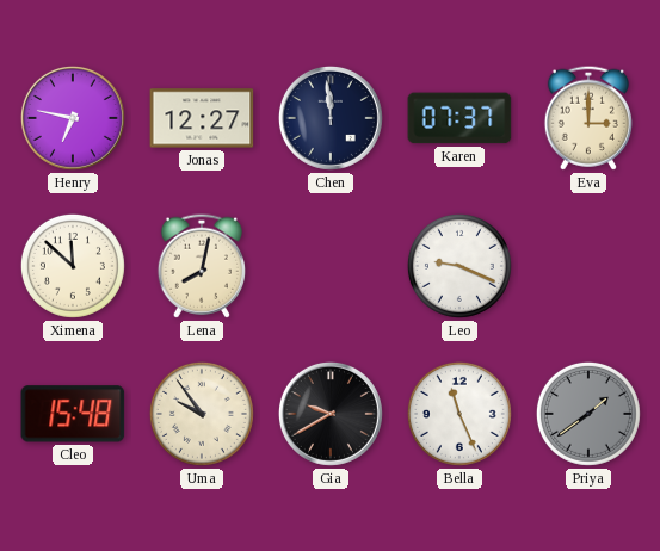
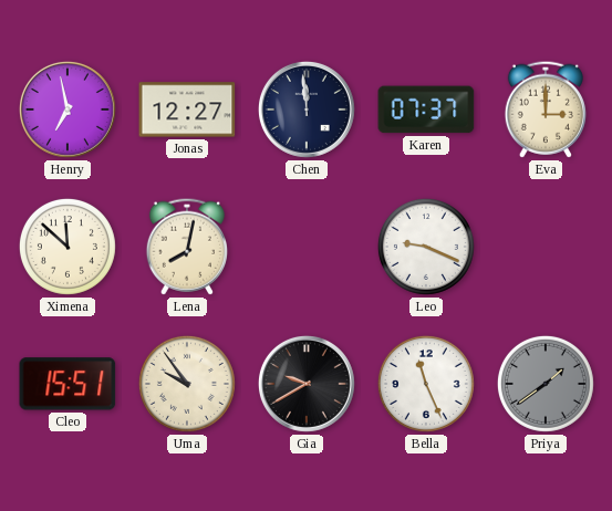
Henry: 6:47 -> 6:58 (68, 109)
Cleo: 15:48 -> 15:51 (68, 384)
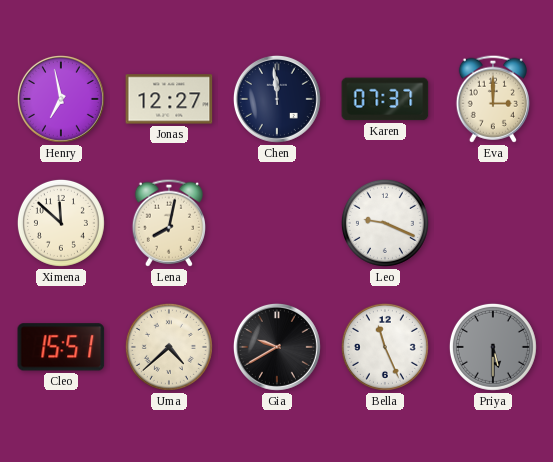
Uma: 9:54 -> 4:38 (169, 347)
Priya: 1:39 -> 5:30 (493, 347)
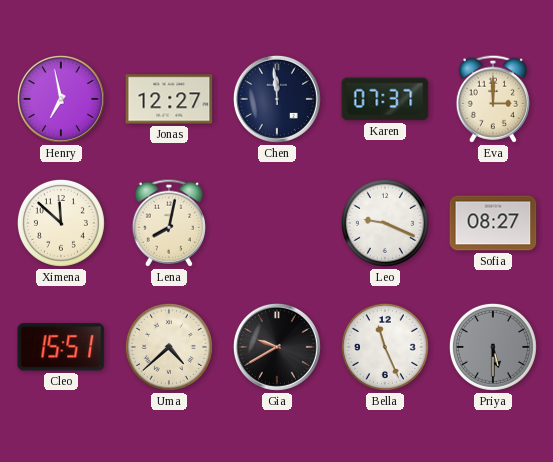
Sofia: none -> 08:27 (493, 223)
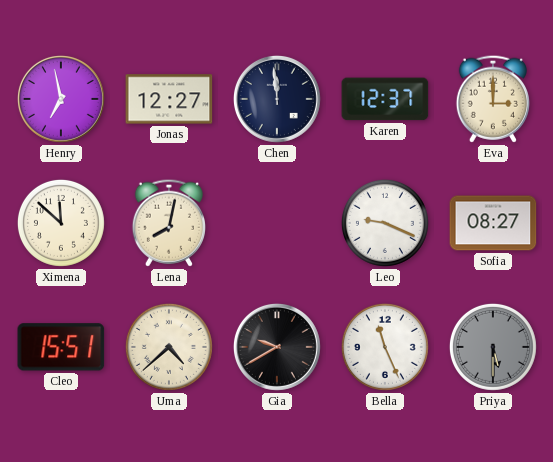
Karen: 07:37 -> 12:37 (385, 99)
